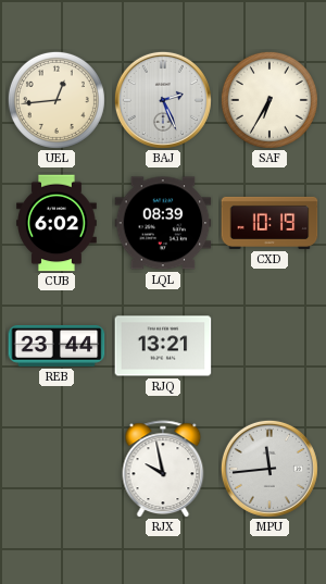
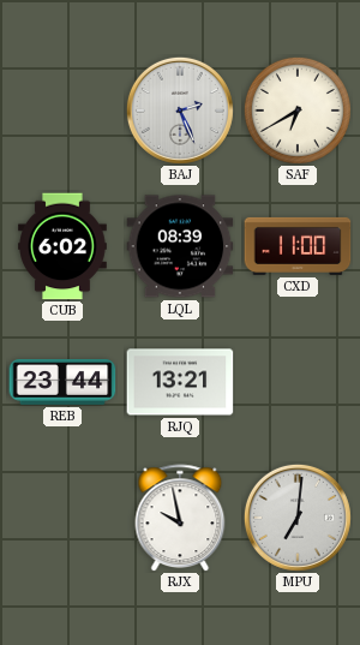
UEL: 12:44 -> none (57, 100)
SAF: 6:35 -> 6:40 (298, 111)
CXD: 10:19 -> 11:00 (298, 246)
MPU: 11:44 -> 7:01 (298, 518)
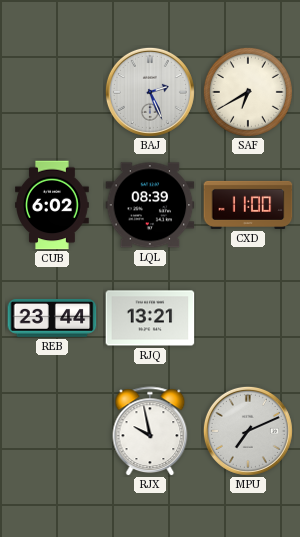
MPU: 7:01 -> 7:11 (248, 431)
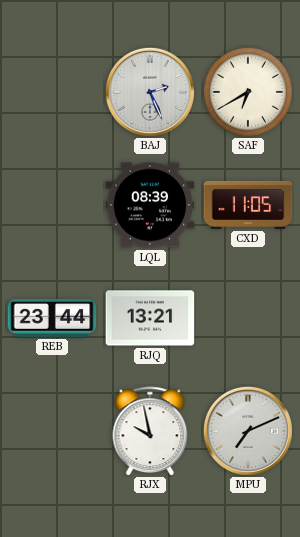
CUB: 6:02 -> none (53, 205)
CXD: 11:00 -> 11:05 (248, 205)
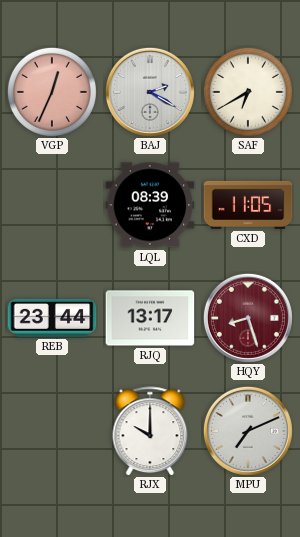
VGP: none -> 12:34 (52, 92)
BAJ: 2:26 -> 2:20 (150, 92)
RJQ: 13:21 -> 13:17 (150, 318)
HQY: none -> 8:27 (248, 318)
RJX: 9:58 -> 10:00 (150, 431)
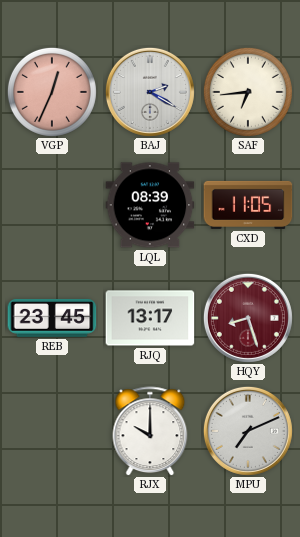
SAF: 6:40 -> 6:44 (248, 92)
REB: 23:44 -> 23:45 (52, 318)
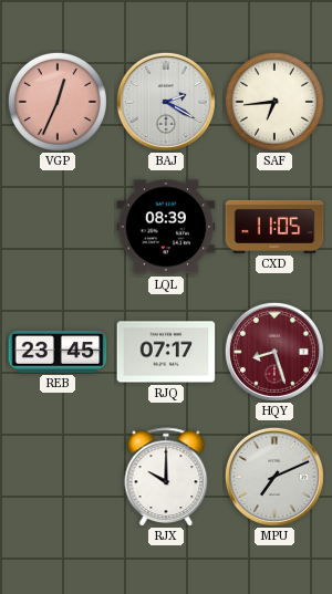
RJQ: 13:17 -> 07:17 (166, 352)
